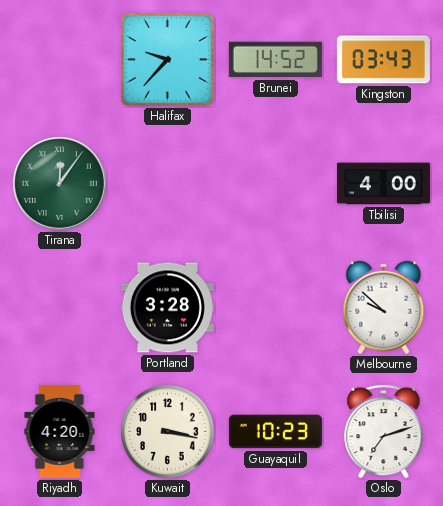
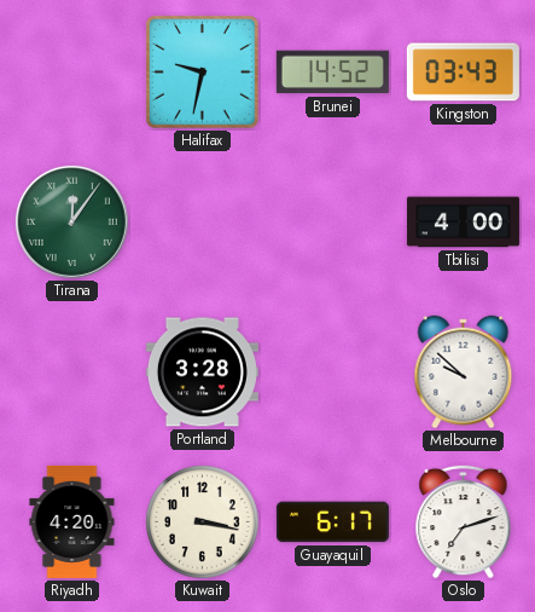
Halifax: 9:37 -> 9:32 (203, 73)
Guayaquil: 10:23 -> 6:17 (332, 522)
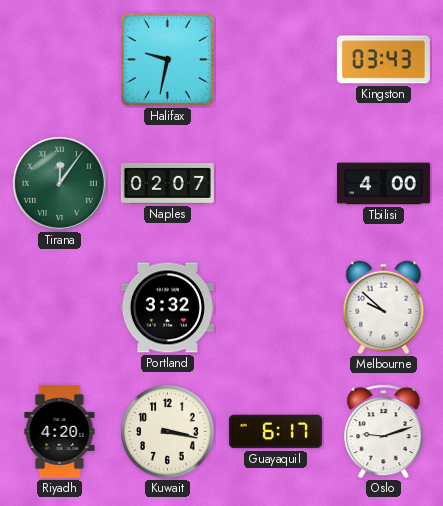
Brunei: 14:52 -> none (332, 73)
Naples: none -> 02:07 (167, 183)
Portland: 3:28 -> 3:32 (167, 308)
Oslo: 7:12 -> 9:12 (384, 431)
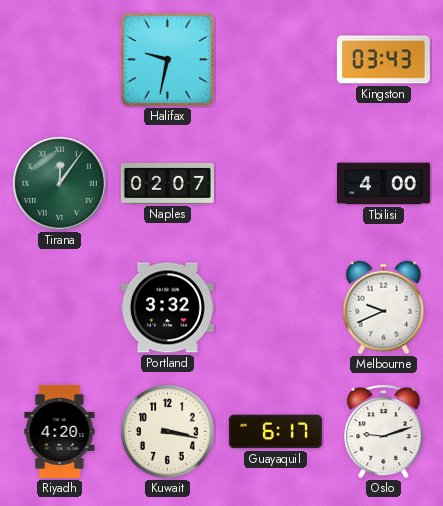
Melbourne: 9:52 -> 9:41 (384, 308)
